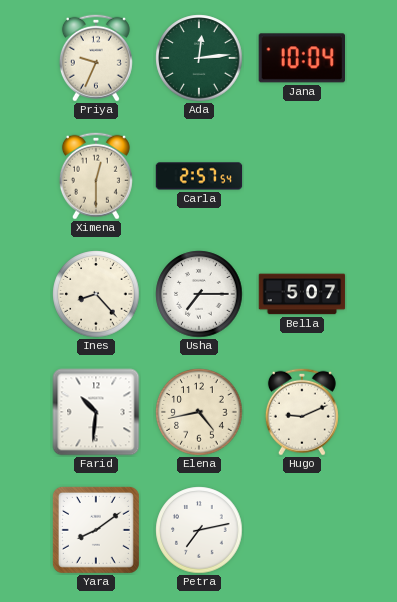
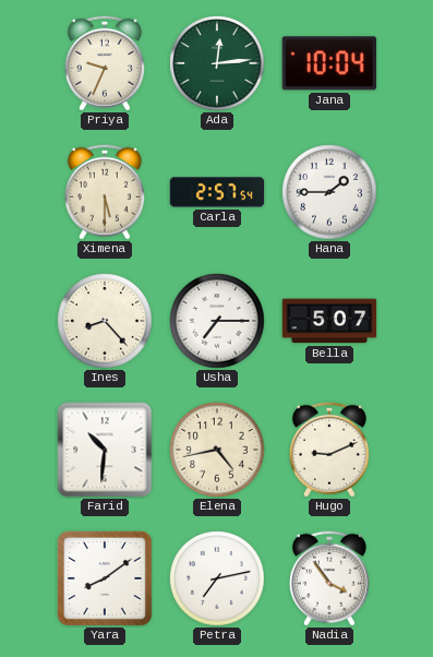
Ximena: 12:30 -> 5:30 (105, 192)
Hana: none -> 1:45 (329, 192)
Nadia: none -> 3:54 (329, 578)
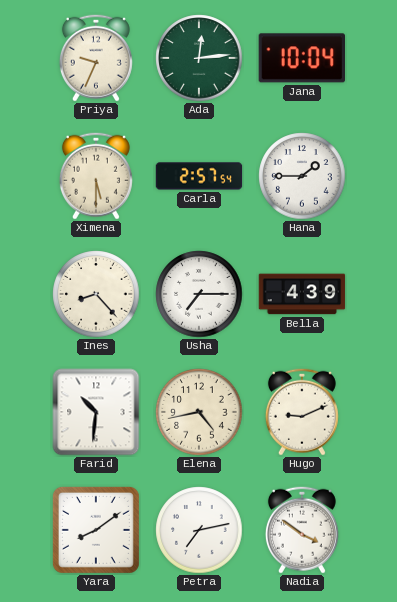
Bella: 5:07 -> 4:39 (302, 294)
Nadia: 3:54 -> 3:51 (302, 530)
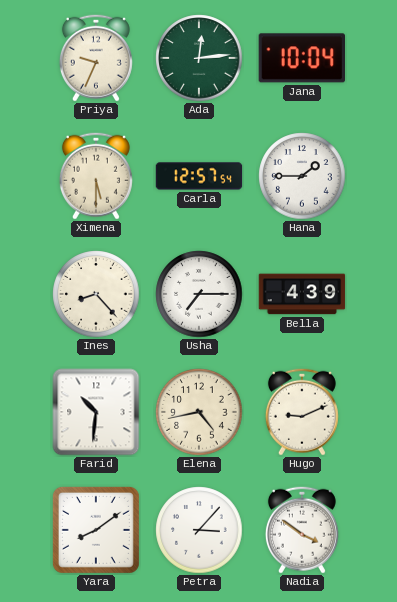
Carla: 2:57 -> 12:57 (199, 176)
Petra: 7:13 -> 3:07 (199, 530)
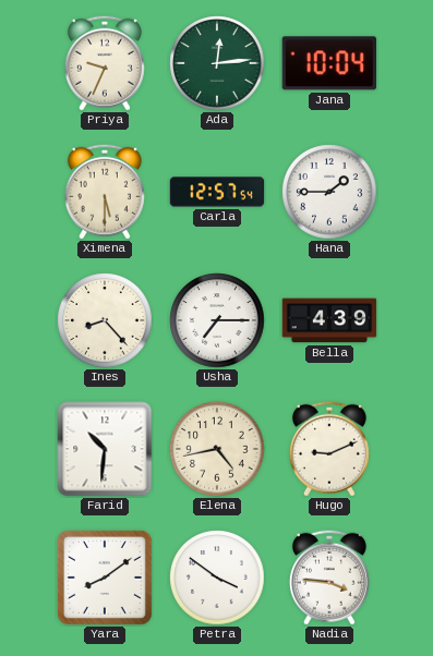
Petra: 3:07 -> 3:51 (217, 578)
Nadia: 3:51 -> 3:46 (329, 578)
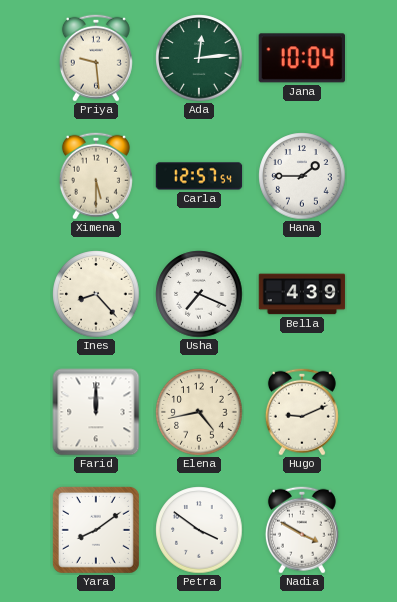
Priya: 9:34 -> 9:29 (96, 58)
Usha: 7:15 -> 7:19 (199, 294)
Farid: 10:31 -> 12:00 (96, 412)
Nadia: 3:46 -> 3:50 (302, 530)
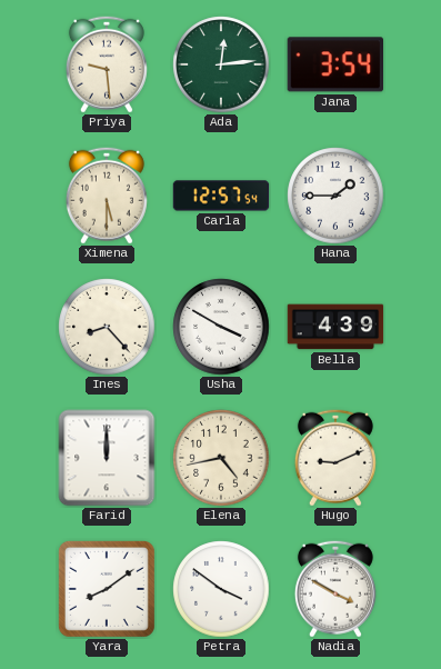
Jana: 10:04 -> 3:54 (334, 64)
Usha: 7:19 -> 3:50 (221, 327)
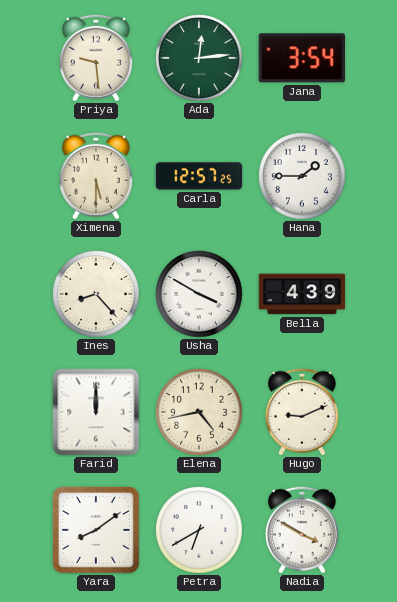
Carla: 12:57:54 -> 12:57:25 (199, 176)
Petra: 3:51 -> 6:40 (199, 530)
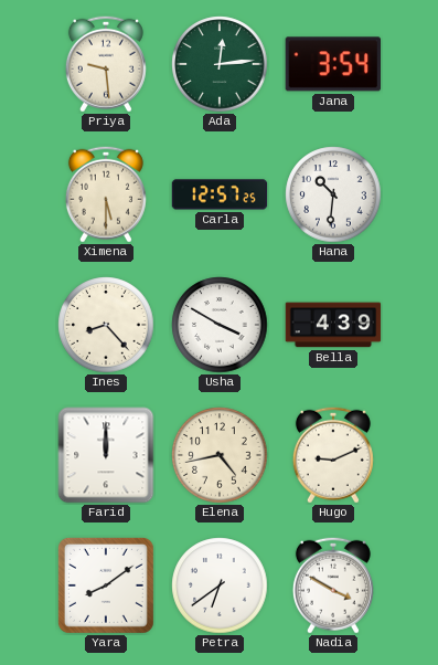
Hana: 1:45 -> 10:31 (333, 194)
Petra: 6:40 -> 6:39 (220, 585)
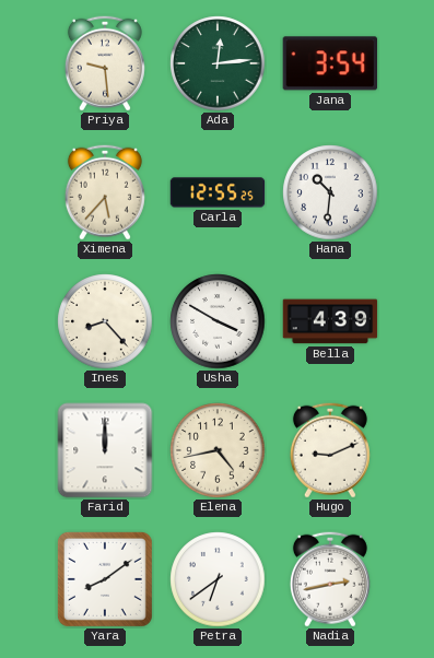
Ximena: 5:30 -> 5:37 (105, 192)
Carla: 12:57 -> 12:55 (218, 192)
Nadia: 3:50 -> 2:43 (330, 579)
